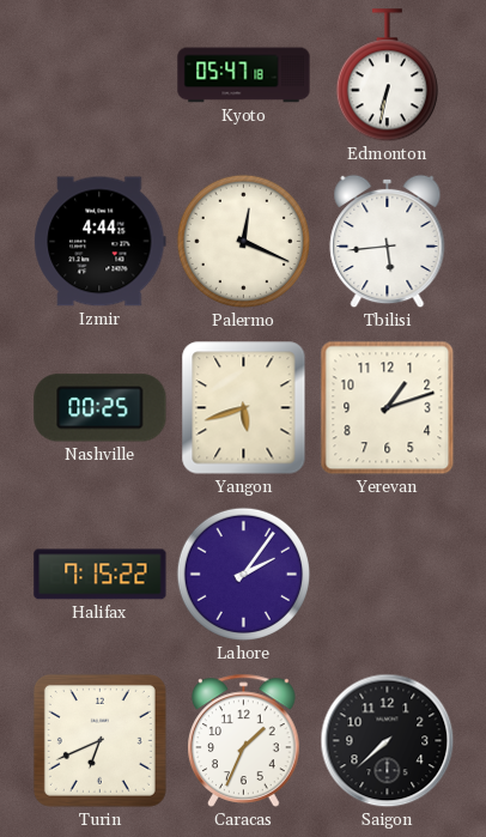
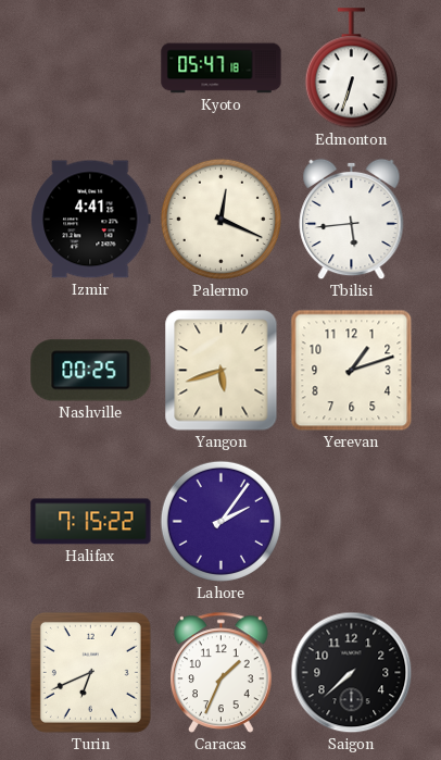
Edmonton: 6:32 -> 6:33 (351, 68)
Izmir: 4:44 -> 4:41 (91, 220)
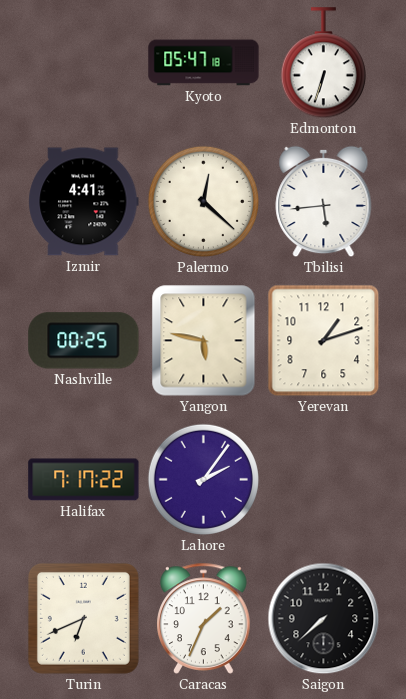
Palermo: 12:19 -> 12:22 (203, 201)
Yangon: 5:42 -> 5:47 (204, 341)
Halifax: 7:15 -> 7:17 (84, 480)
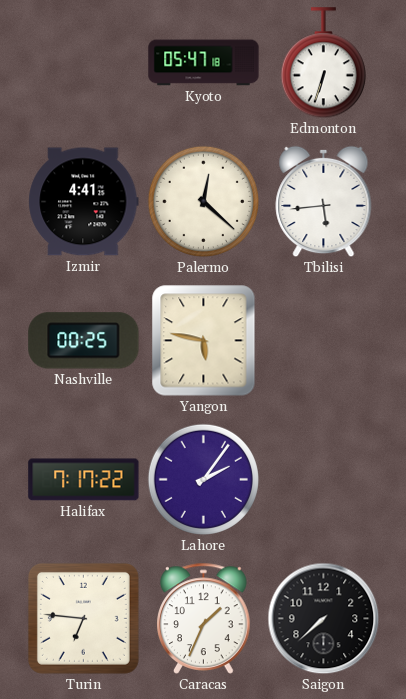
Yerevan: 1:12 -> none (324, 341)
Turin: 6:41 -> 6:46 (83, 618)
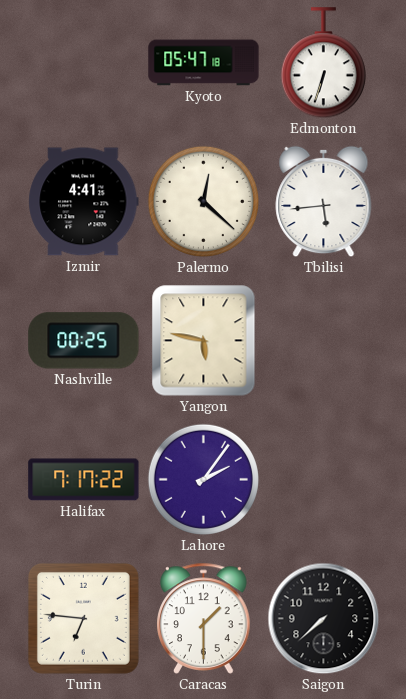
Caracas: 1:34 -> 1:30 (204, 618)
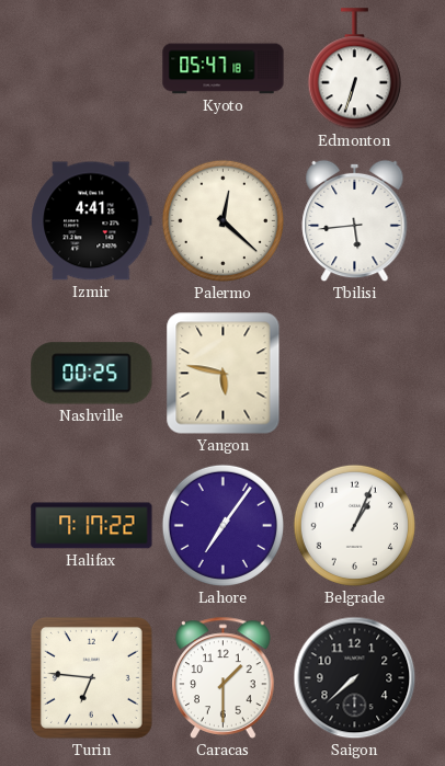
Lahore: 2:06 -> 7:06 (222, 525)
Belgrade: none -> 1:04 (354, 525)
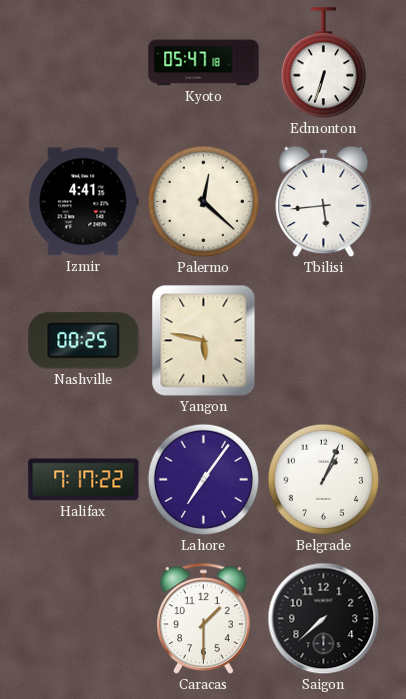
Turin: 6:46 -> none (91, 677)
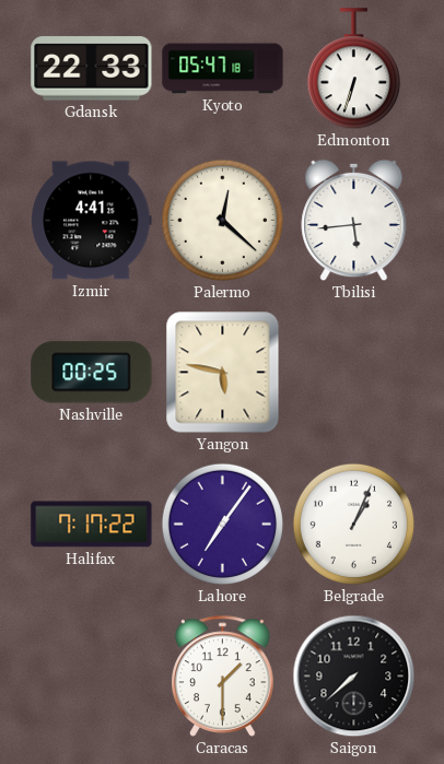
Gdansk: none -> 22:33 (92, 69)
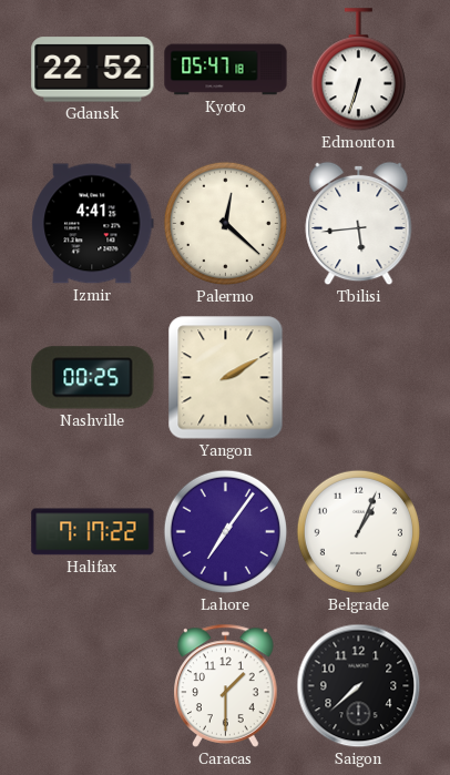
Gdansk: 22:33 -> 22:52 (93, 70)
Yangon: 5:47 -> 2:10 (226, 378)
